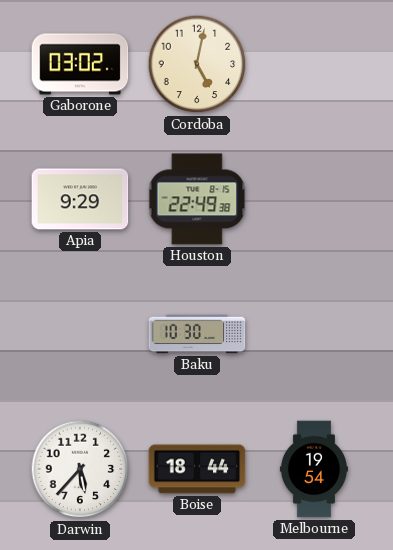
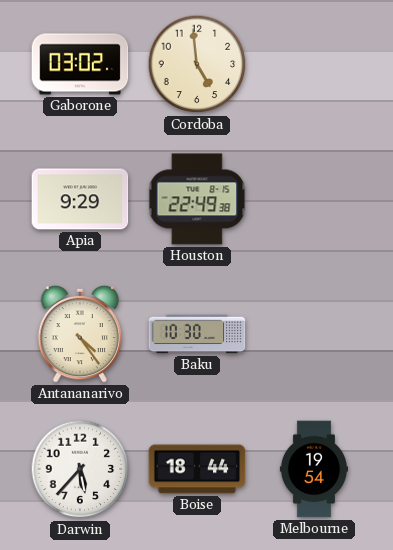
Cordoba: 5:02 -> 4:59 (197, 64)
Antananarivo: none -> 4:24 (79, 334)
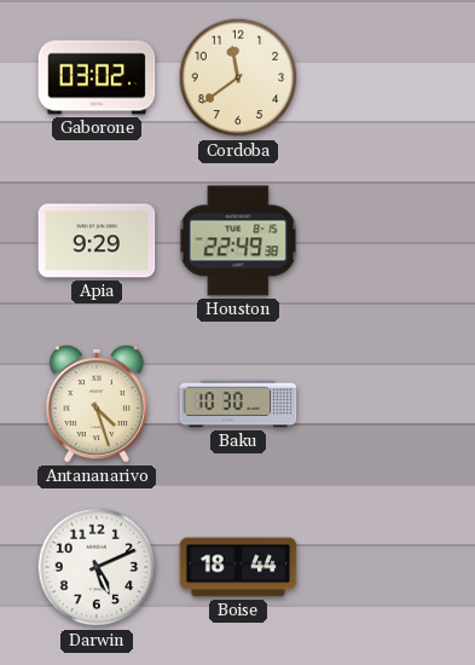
Cordoba: 4:59 -> 11:39 (238, 77)
Antananarivo: 4:24 -> 4:27 (95, 404)
Darwin: 5:37 -> 5:11 (97, 567)
Melbourne: 19:54 -> none (314, 469)
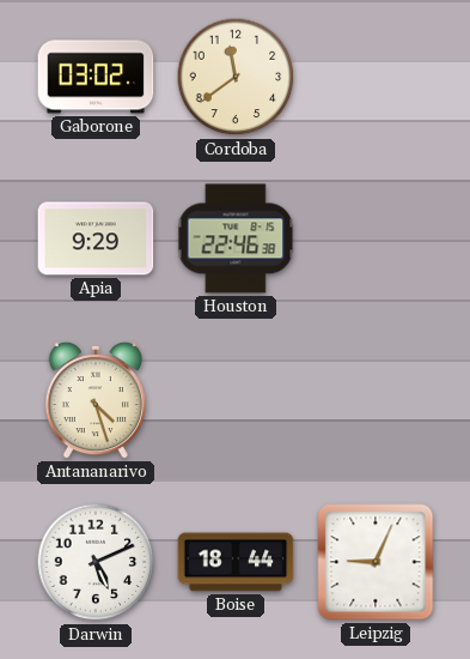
Houston: 22:49 -> 22:46 (236, 238)
Baku: 10:30 -> none (238, 404)
Leipzig: none -> 9:04 (376, 562)
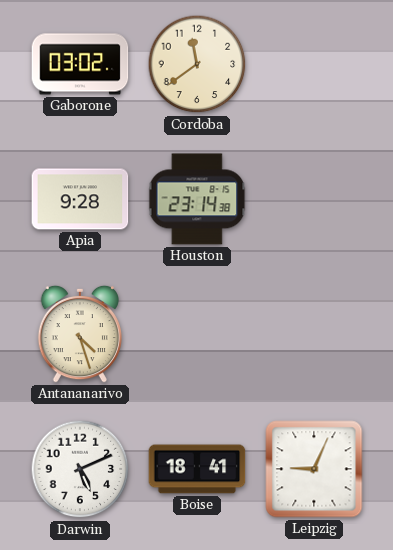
Apia: 9:29 -> 9:28 (80, 199)
Houston: 22:46 -> 23:14 (197, 199)
Boise: 18:44 -> 18:41 (197, 469)
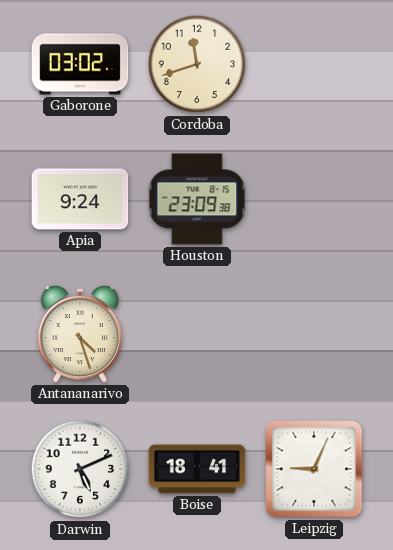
Cordoba: 11:39 -> 11:42 (197, 64)
Apia: 9:28 -> 9:24 (80, 199)
Houston: 23:14 -> 23:09 (197, 199)
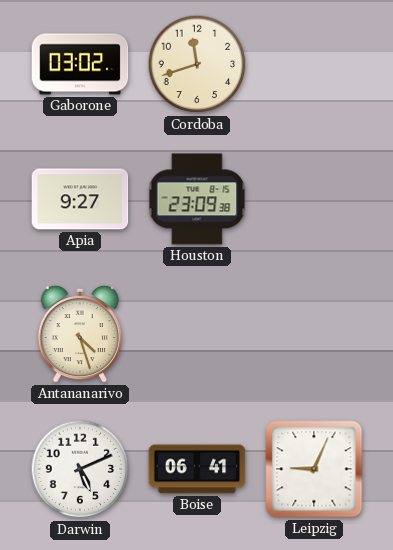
Apia: 9:24 -> 9:27 (80, 199)
Boise: 18:41 -> 06:41 (197, 469)
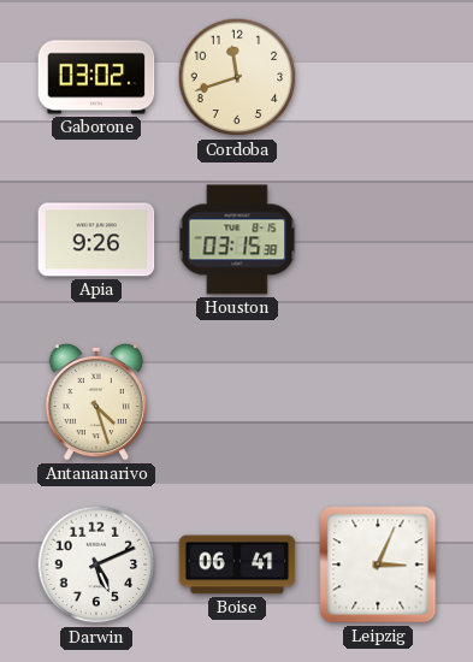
Apia: 9:27 -> 9:26 (96, 240)
Houston: 23:09 -> 03:15 (237, 240)
Leipzig: 9:04 -> 3:04 (378, 565)
